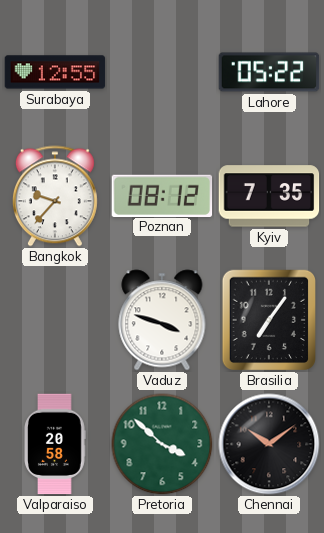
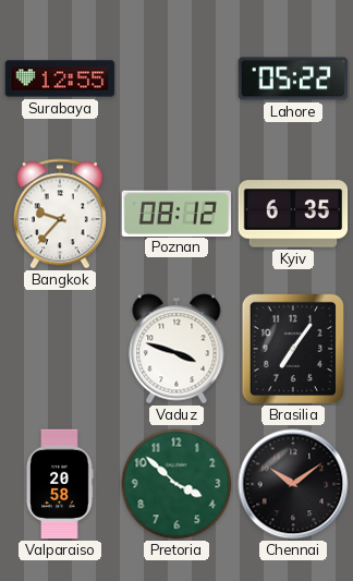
Kyiv: 7:35 -> 6:35 (293, 214)
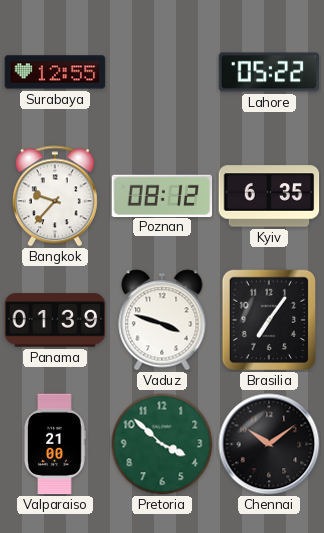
Panama: none -> 01:39 (55, 320)
Valparaiso: 20:58 -> 21:00 (55, 444)
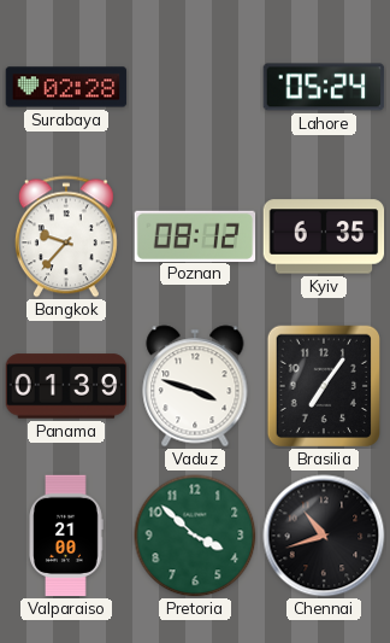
Surabaya: 12:55 -> 02:28 (66, 87)
Lahore: 05:22 -> 05:24 (324, 87)
Chennai: 10:09 -> 10:42 (324, 536)
